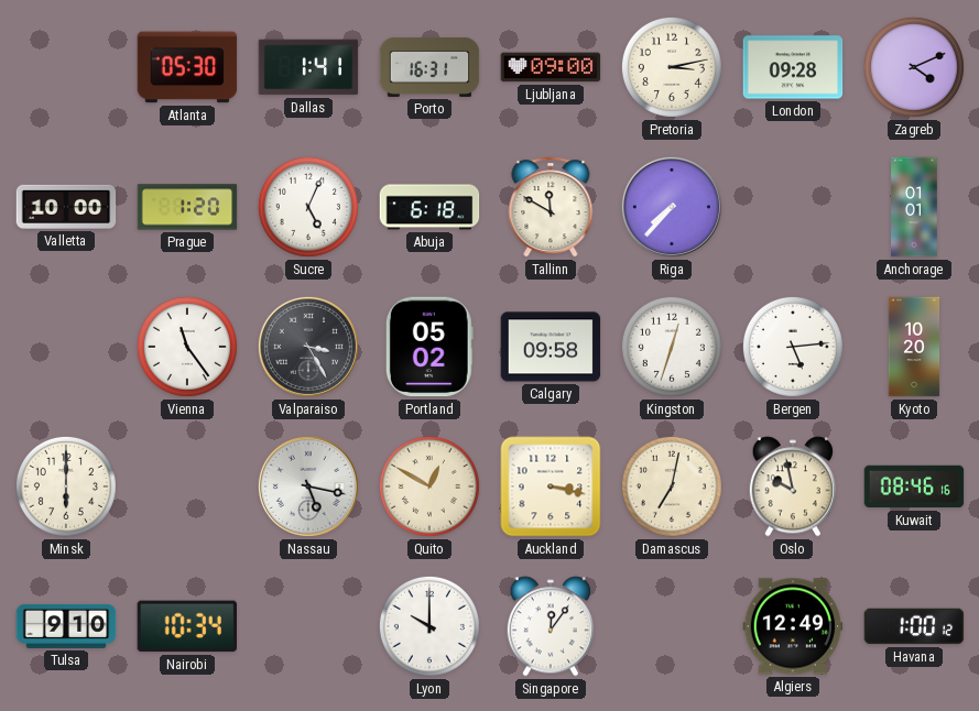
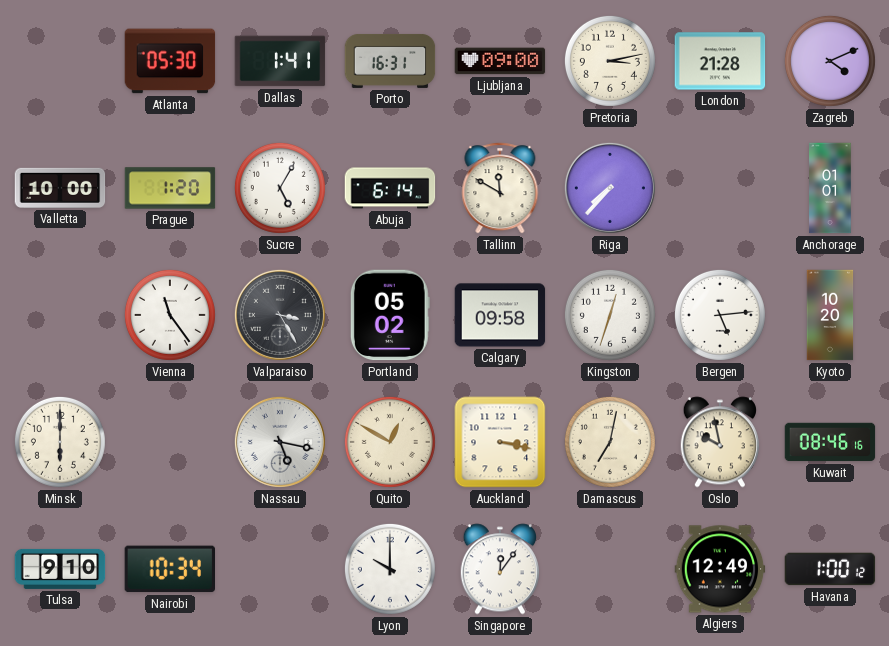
London: 09:28 -> 21:28 (720, 61)
Sucre: 5:04 -> 5:05 (280, 188)
Abuja: 6:18 -> 6:14 (390, 188)
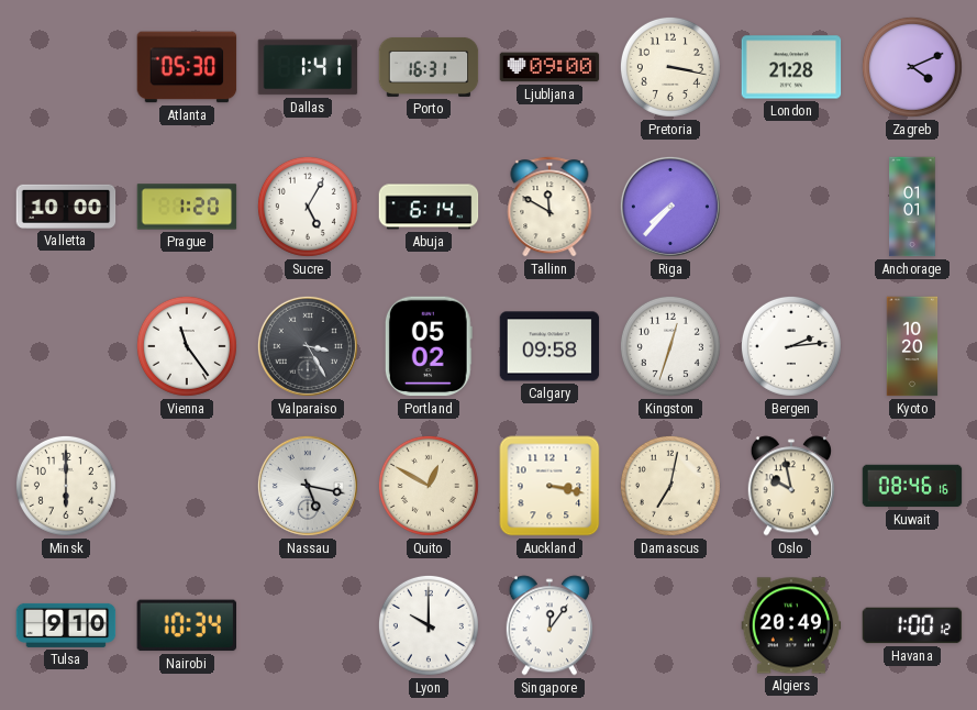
Pretoria: 3:13 -> 3:17 (670, 67)
Bergen: 5:14 -> 2:14 (791, 346)
Algiers: 12:49 -> 20:49 (791, 625)
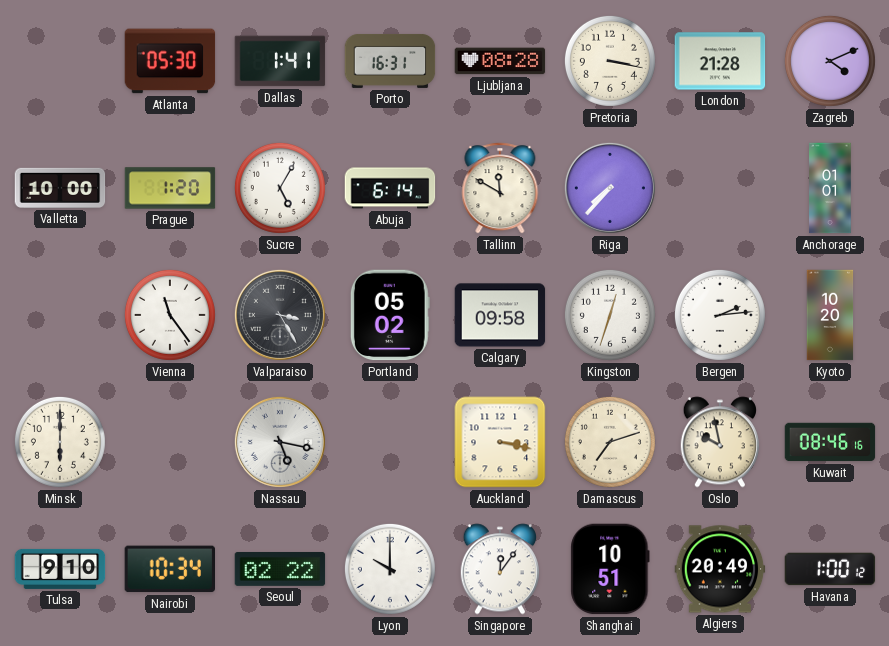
Ljubljana: 09:00 -> 08:28 (500, 61)
Quito: 12:50 -> none (429, 486)
Damascus: 7:02 -> 7:12 (610, 442)
Seoul: none -> 02:22 (280, 569)
Shanghai: none -> 10:51 (610, 569)
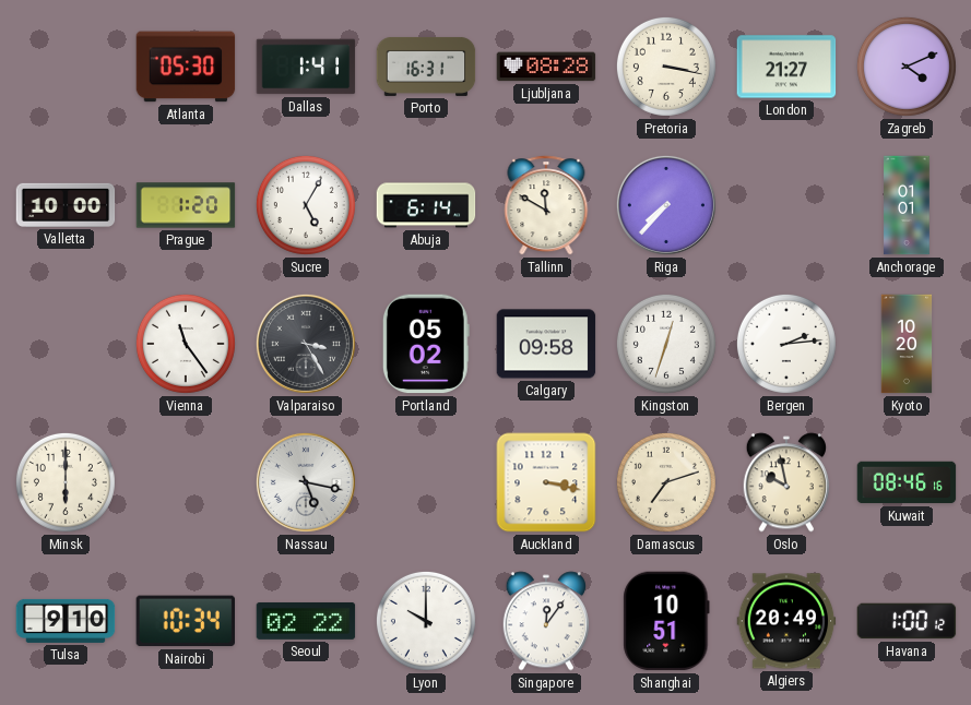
London: 21:28 -> 21:27 (786, 67)
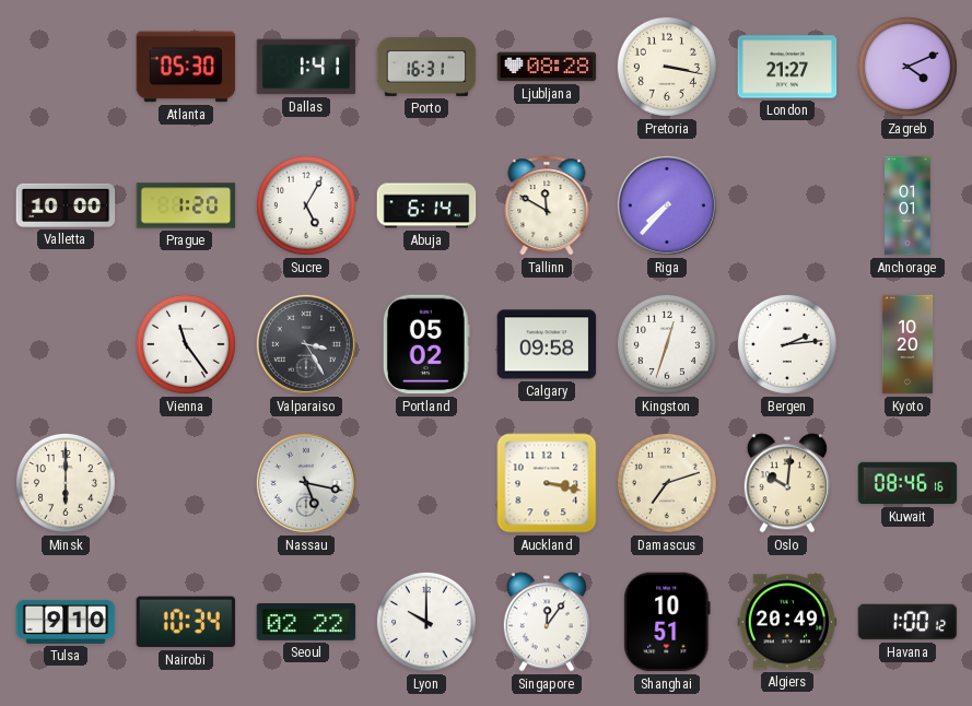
Oslo: 9:58 -> 10:01 (787, 483)
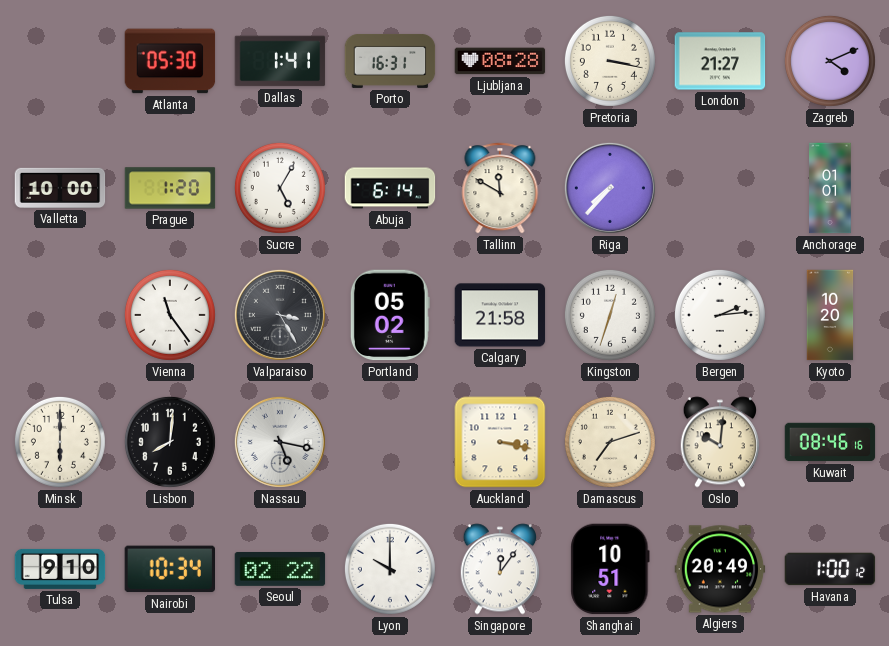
Calgary: 09:58 -> 21:58 (500, 315)
Lisbon: none -> 8:01 (170, 442)
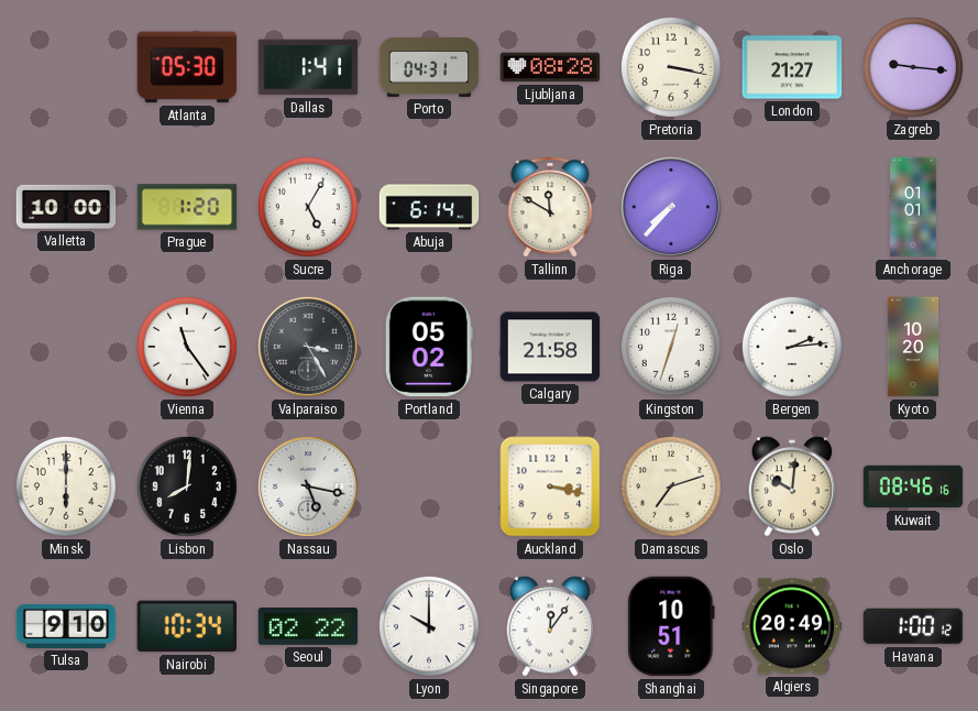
Porto: 16:31 -> 04:31 (429, 67)
Zagreb: 4:11 -> 9:16 (913, 67)
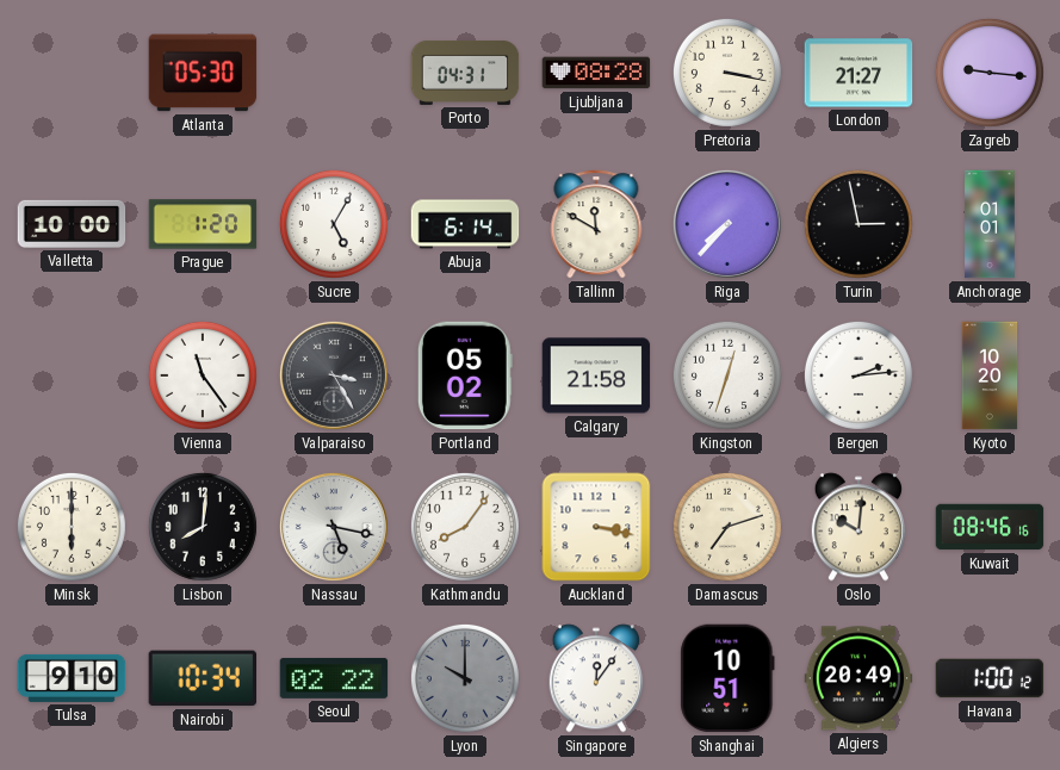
Dallas: 1:41 -> none (308, 67)
Turin: none -> 2:58 (858, 224)
Kathmandu: none -> 8:06 (465, 527)
Lyon dial: white -> grey (465, 678)
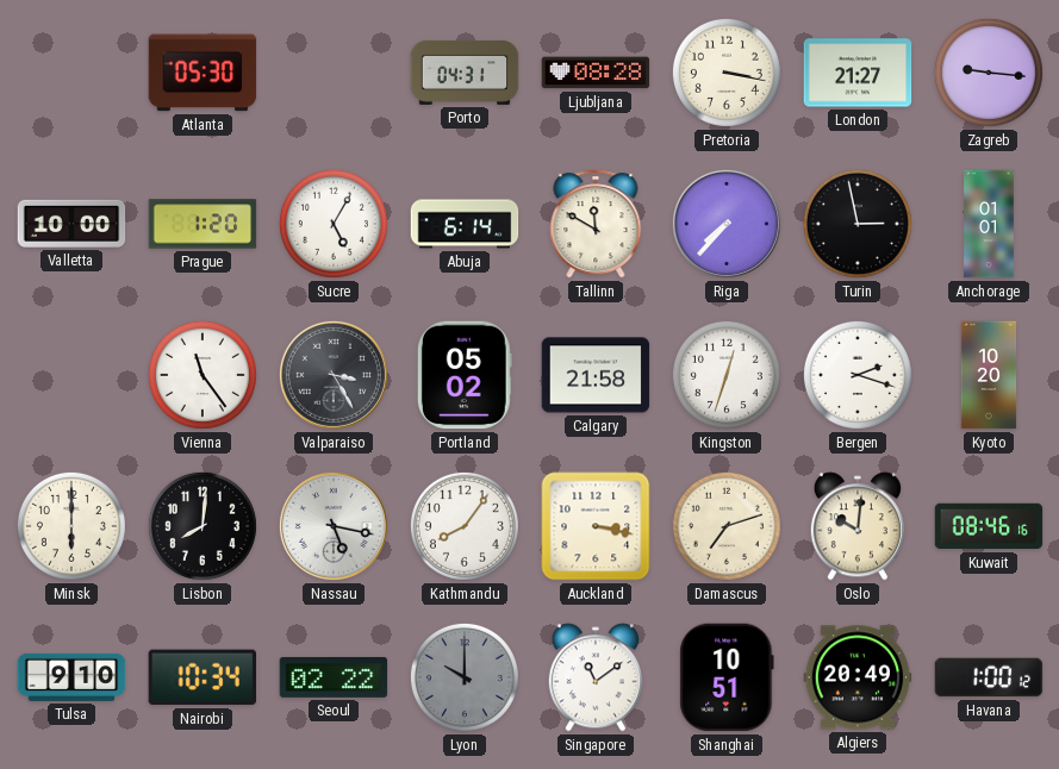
Bergen: 2:14 -> 2:18 (858, 375)
Singapore: 12:06 -> 11:09 (596, 677)
